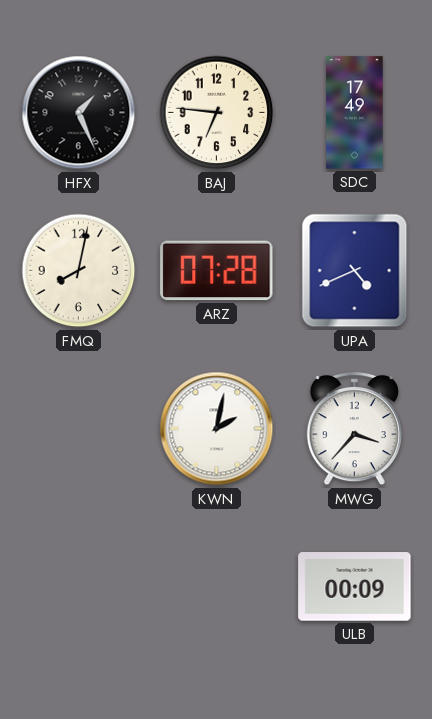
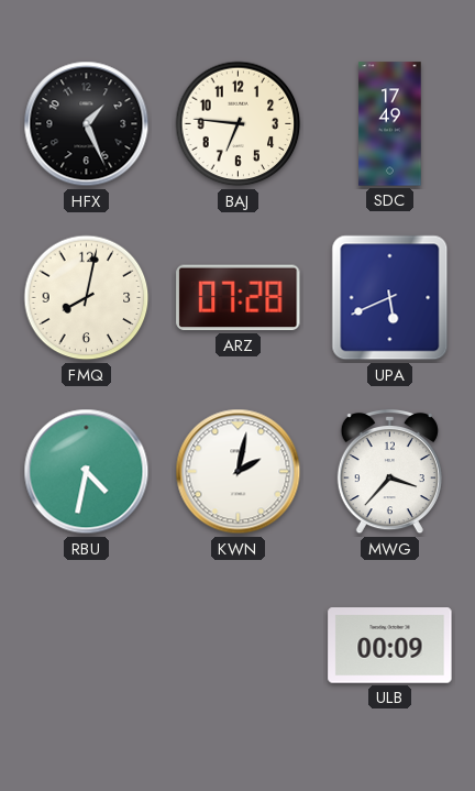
UPA: 4:41 -> 5:41 (390, 298)
RBU: none -> 4:32 (87, 472)
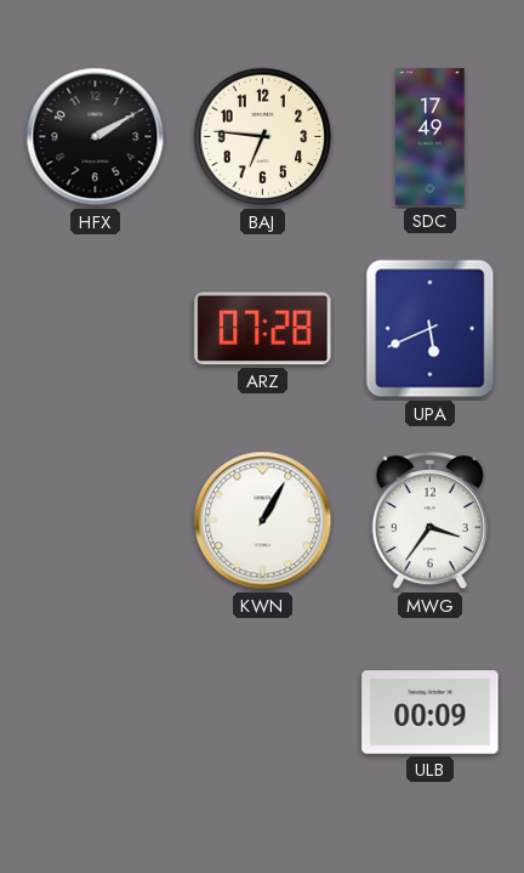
HFX: 1:26 -> 2:10 (96, 137)
FMQ: 8:02 -> none (87, 298)
RBU: 4:32 -> none (87, 472)
KWN: 2:02 -> 1:05 (263, 521)
MWG: 3:37 -> 3:36 (429, 521)
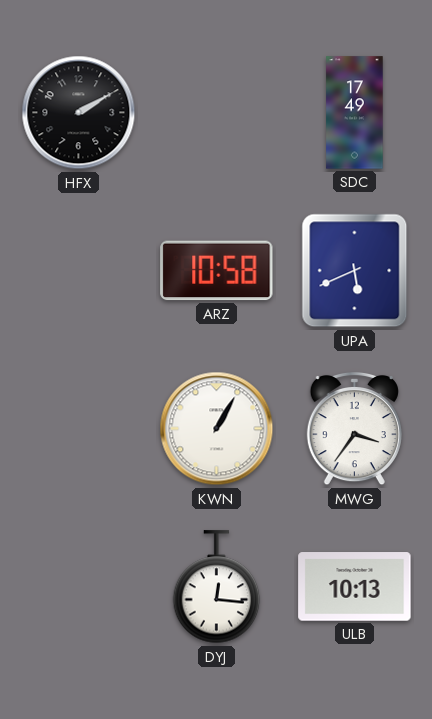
BAJ: 6:46 -> none (263, 137)
ARZ: 07:28 -> 10:58 (217, 271)
DYJ: none -> 12:16 (217, 587)
ULB: 00:09 -> 10:13 (355, 587)
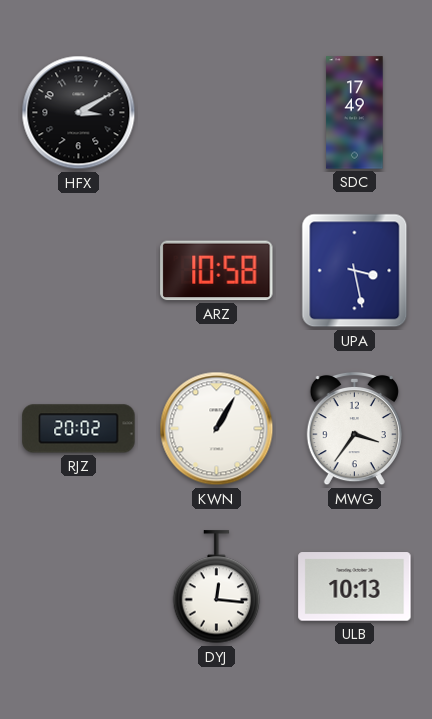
HFX: 2:10 -> 3:10 (79, 113)
UPA: 5:41 -> 3:28 (355, 271)
RJZ: none -> 20:02 (79, 429)
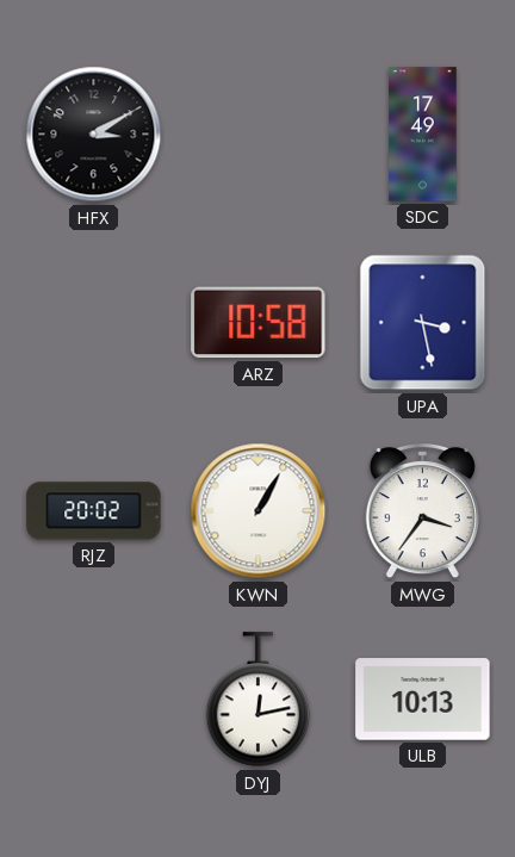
DYJ: 12:16 -> 12:13 (259, 700)
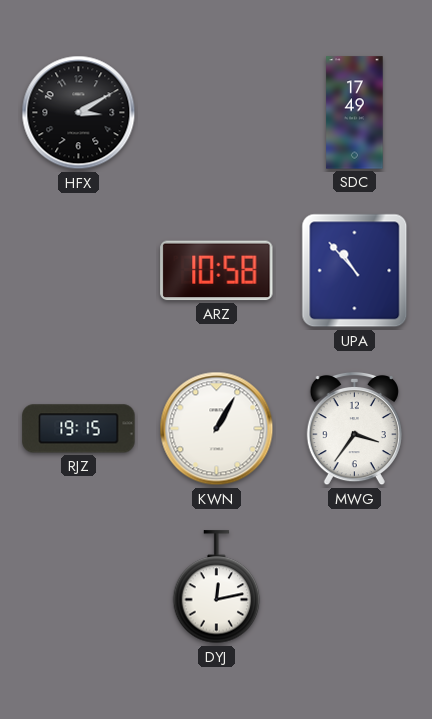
UPA: 3:28 -> 10:53 (355, 271)
RJZ: 20:02 -> 19:15 (79, 429)
ULB: 10:13 -> none (423, 700)
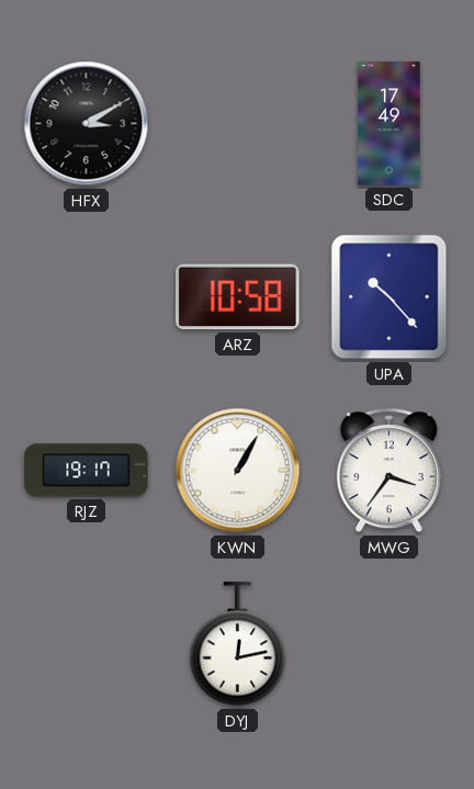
UPA: 10:53 -> 10:23 (390, 297)
RJZ: 19:15 -> 19:17 (87, 471)
